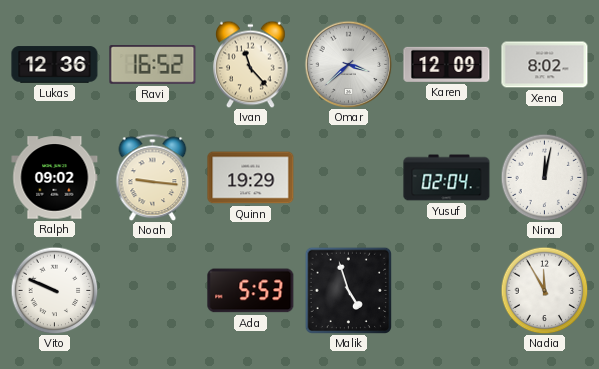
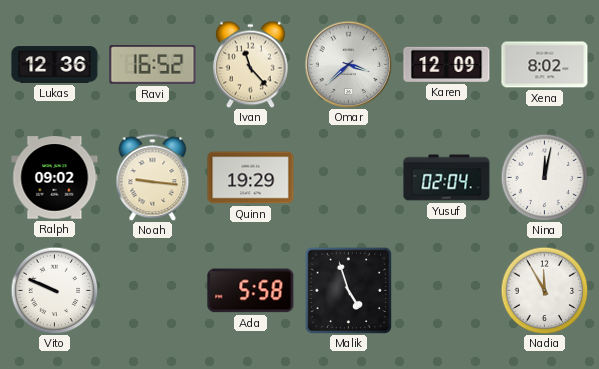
Ada: 5:53 -> 5:58 (251, 291)
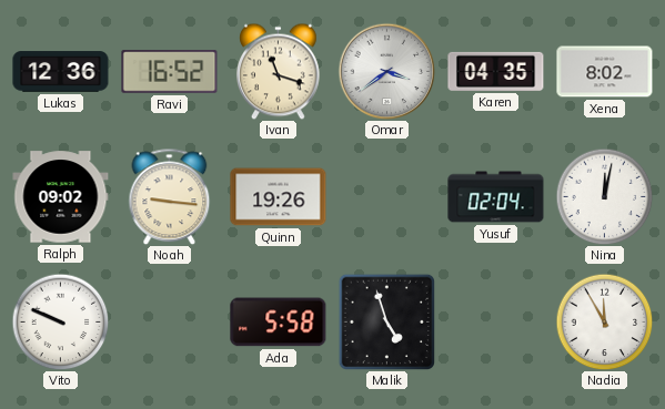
Ivan: 11:23 -> 11:18 (279, 71)
Omar: 3:38 -> 3:39 (386, 71)
Karen: 12:09 -> 04:35 (496, 71)
Quinn: 19:29 -> 19:26 (279, 197)
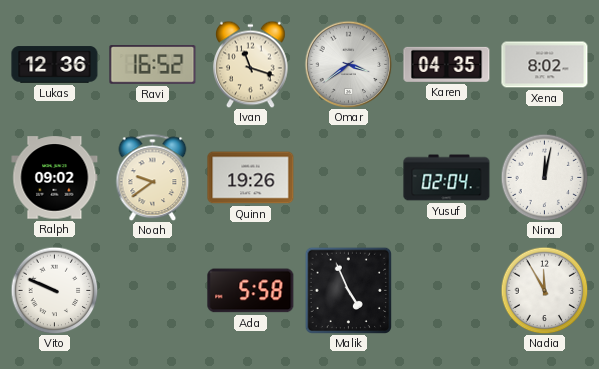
Noah: 9:16 -> 9:39 (153, 177)
Malik: 4:57 -> 4:56 (348, 290)
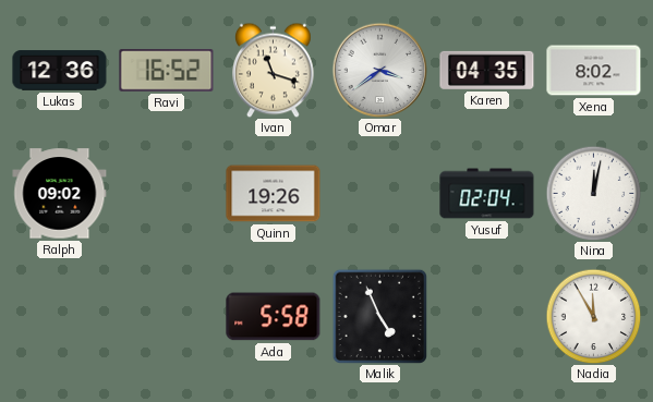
Noah: 9:39 -> none (153, 177)
Vito: 9:49 -> none (54, 290)
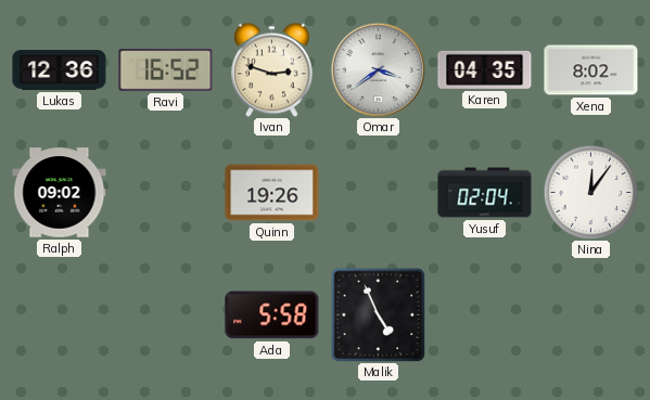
Ivan: 11:18 -> 2:48 (272, 69)
Nina: 12:02 -> 12:06 (590, 192)
Nadia: 11:55 -> none (593, 316)
